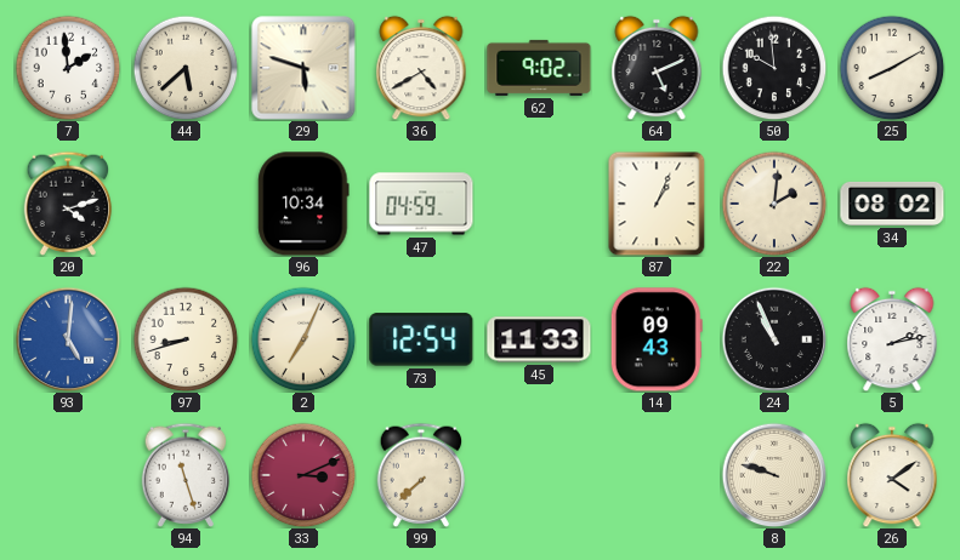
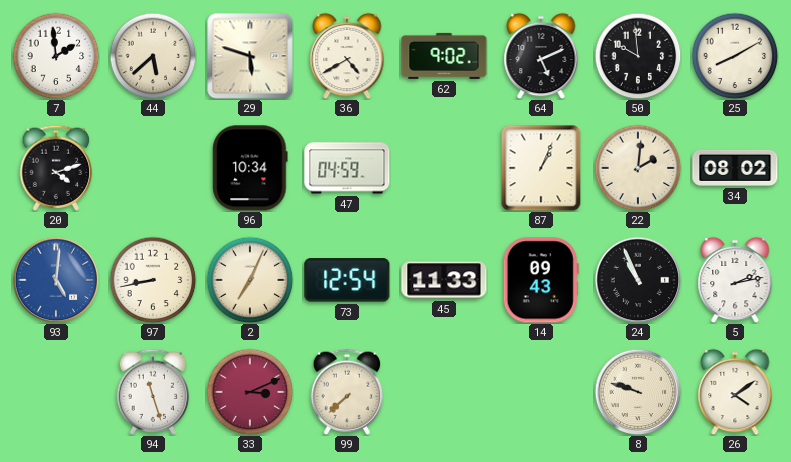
97: 8:42 -> 8:43 (153, 280)
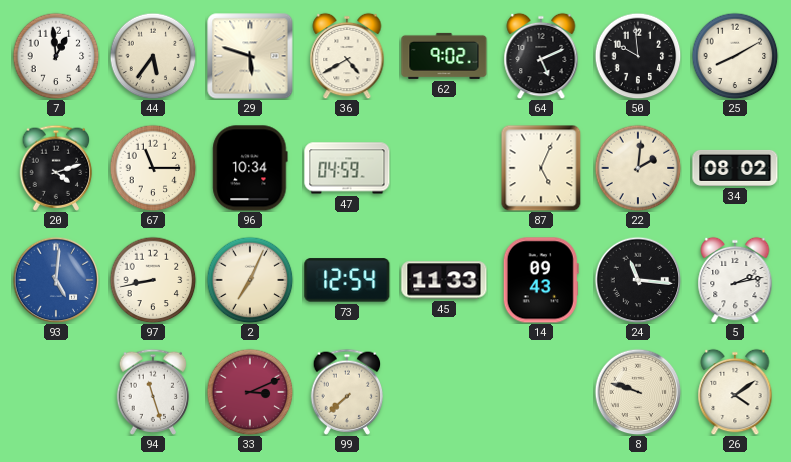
7: 1:59 -> 12:59 (56, 56)
44: 5:38 -> 5:36 (153, 56)
67: none -> 11:15 (153, 168)
87: 1:04 -> 5:04 (541, 168)
24: 10:56 -> 11:16 (638, 280)
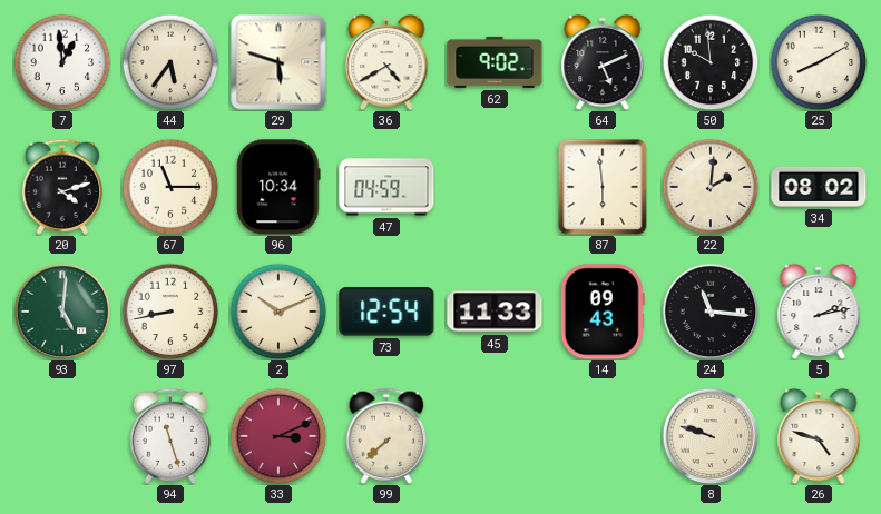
87: 5:04 -> 5:59 (603, 187)
93 dial: blue -> green (62, 312)
2: 7:04 -> 10:11 (278, 312)
26: 4:09 -> 4:48 (819, 436)
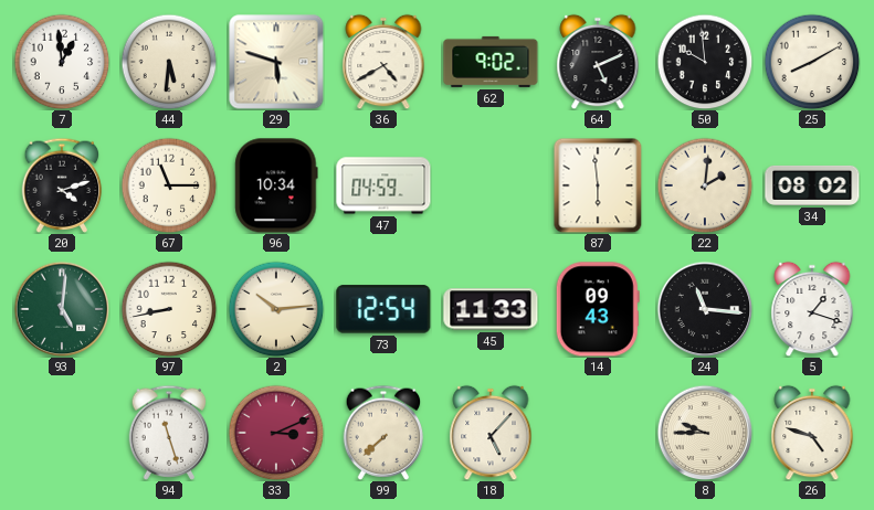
44: 5:36 -> 5:31 (169, 62)
2: 10:11 -> 10:14 (276, 309)
5: 2:13 -> 1:18 (812, 309)
18: none -> 5:07 (491, 433)
8: 9:48 -> 9:45 (705, 433)
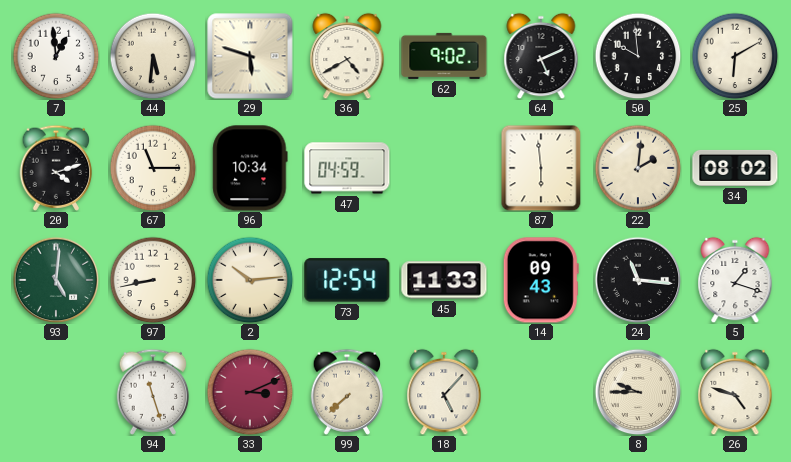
25: 8:10 -> 6:10 (735, 56)
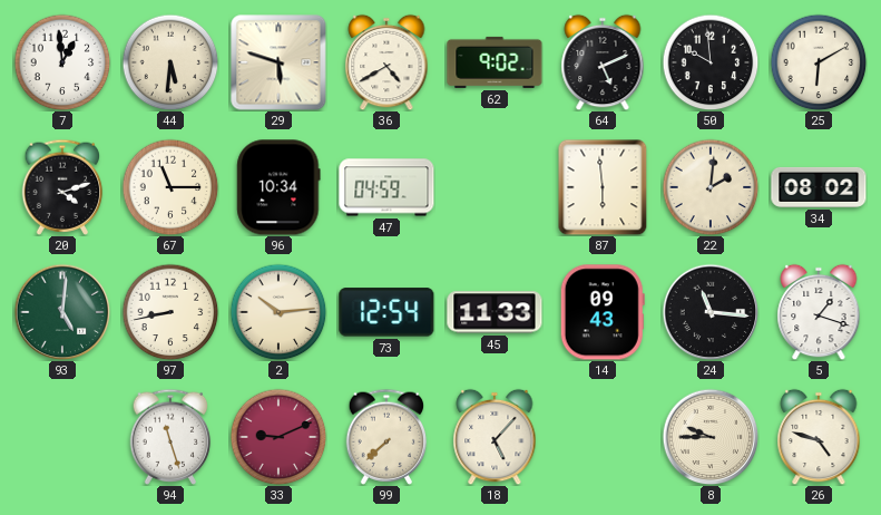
33: 3:11 -> 9:11 (278, 437)
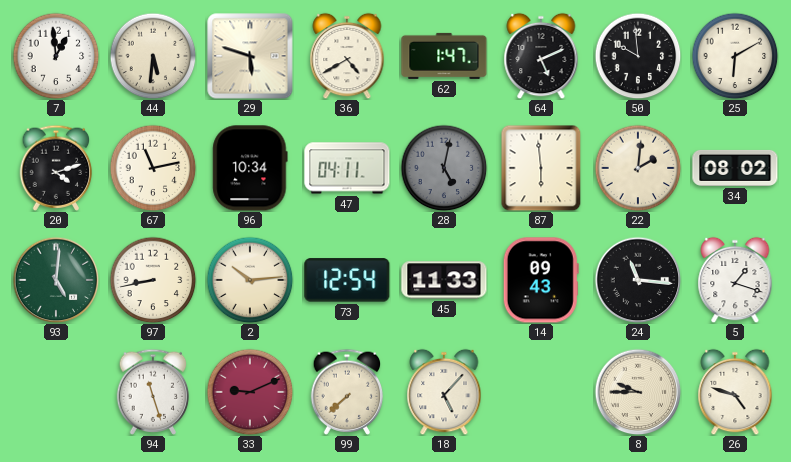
62: 9:02 -> 1:47 (444, 56)
67: 11:15 -> 11:13 (153, 168)
47: 04:59 -> 04:11 (347, 168)
28: none -> 5:02 (444, 168)
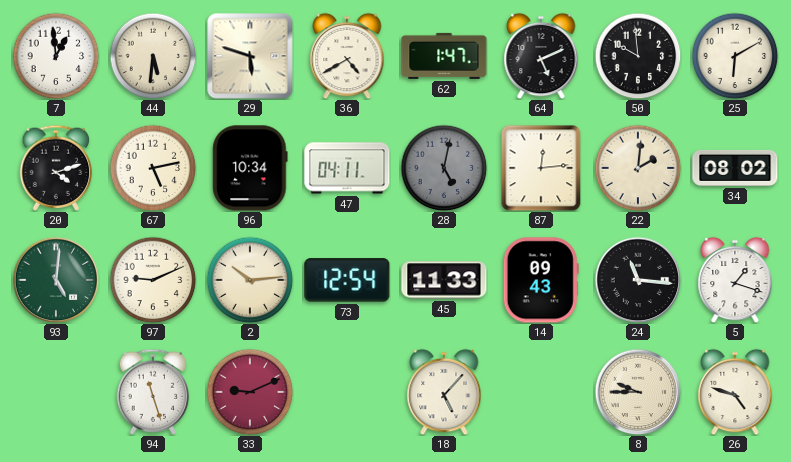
67: 11:13 -> 5:13 (153, 168)
87: 5:59 -> 12:14 (541, 168)
97: 8:43 -> 9:11 (153, 280)
99: 7:38 -> none (347, 392)
